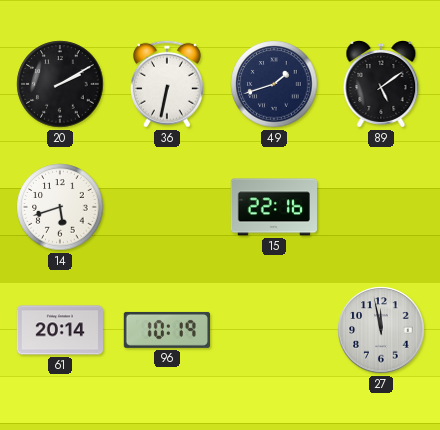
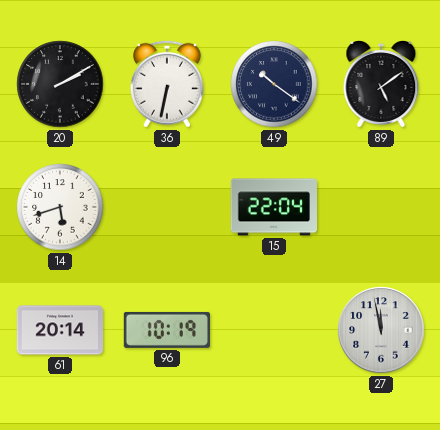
49: 1:42 -> 10:21 (274, 84)
15: 22:16 -> 22:04 (273, 207)
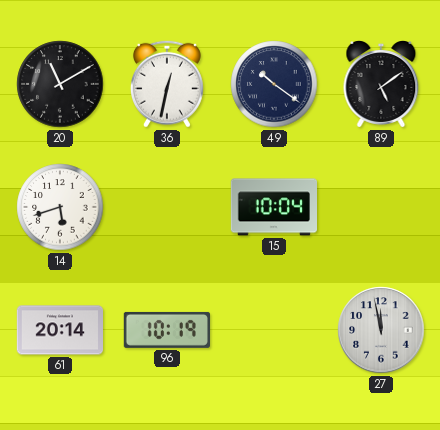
20: 2:10 -> 11:10 (60, 84)
36: 6:32 -> 12:32 (167, 84)
15: 22:04 -> 10:04 (273, 207)
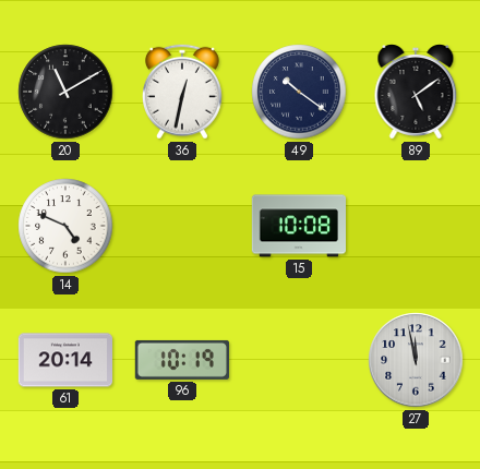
14: 5:42 -> 4:49 (65, 226)
15: 10:04 -> 10:08 (298, 226)
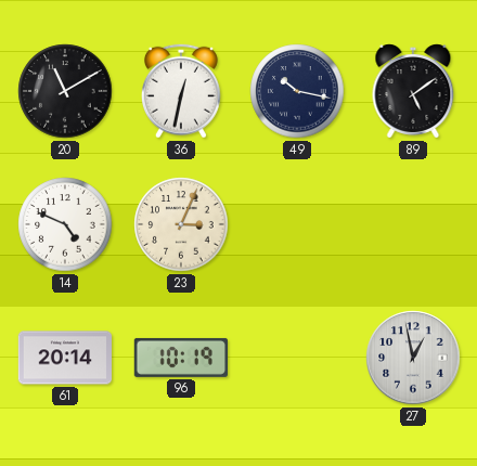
49: 10:21 -> 10:17 (297, 91)
23: none -> 3:04 (181, 224)
15: 10:08 -> none (298, 226)
27: 11:58 -> 12:58 (413, 358)
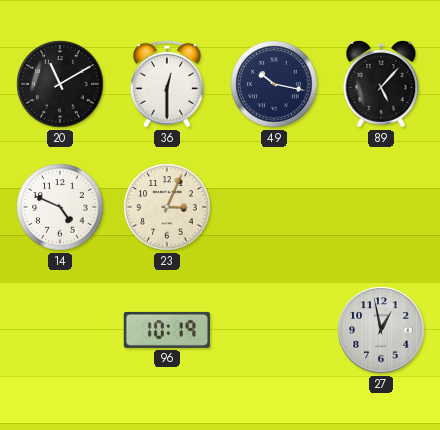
36: 12:32 -> 12:30 (167, 84)
89: 5:09 -> 5:07 (381, 84)
61: 20:14 -> none (64, 358)
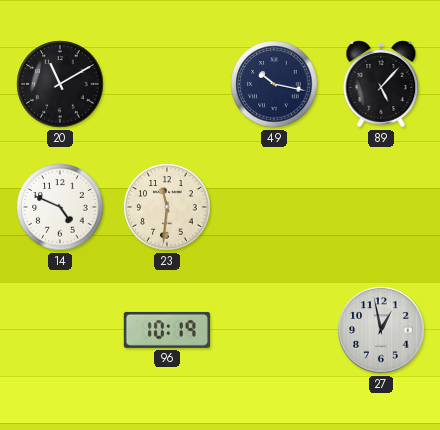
36: 12:30 -> none (167, 84)
23: 3:04 -> 11:31 (167, 207)
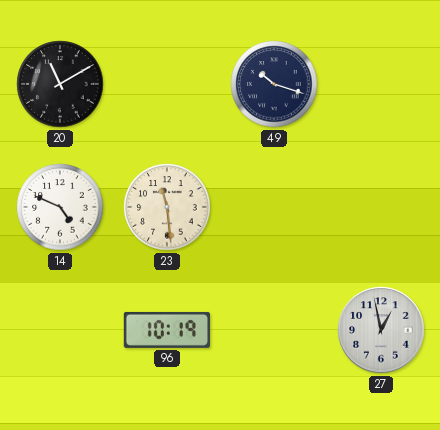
49: 10:17 -> 10:18 (274, 84)
89: 5:07 -> none (381, 84)
23: 11:31 -> 11:29 (167, 207)
